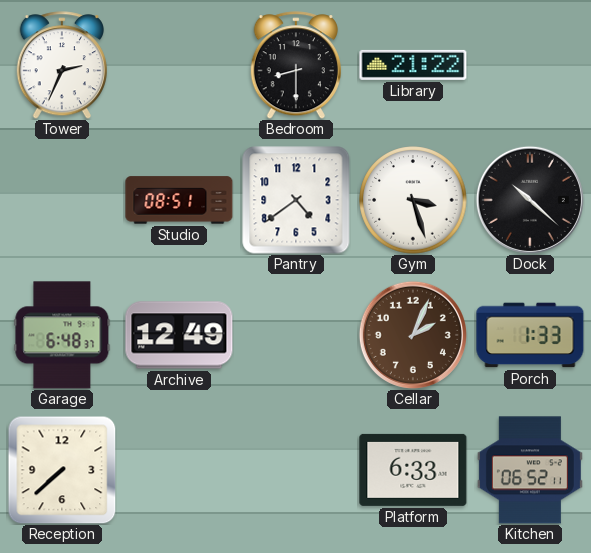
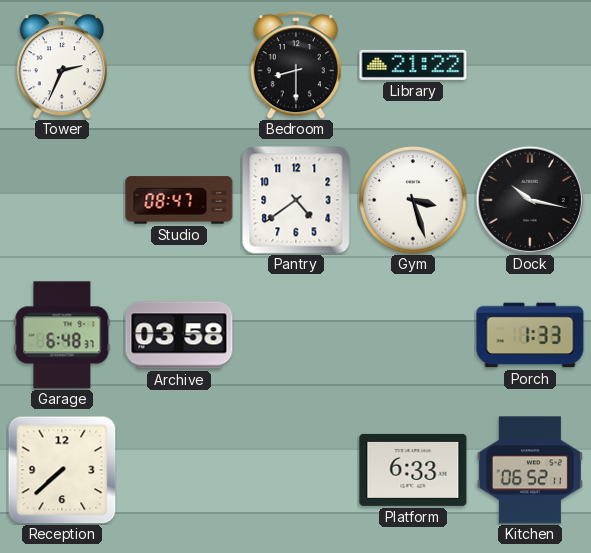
Studio: 08:51 -> 08:47 (179, 200)
Dock: 10:22 -> 10:17 (530, 200)
Archive: 12:49 -> 03:58 (179, 335)
Cellar: 2:04 -> none (413, 335)
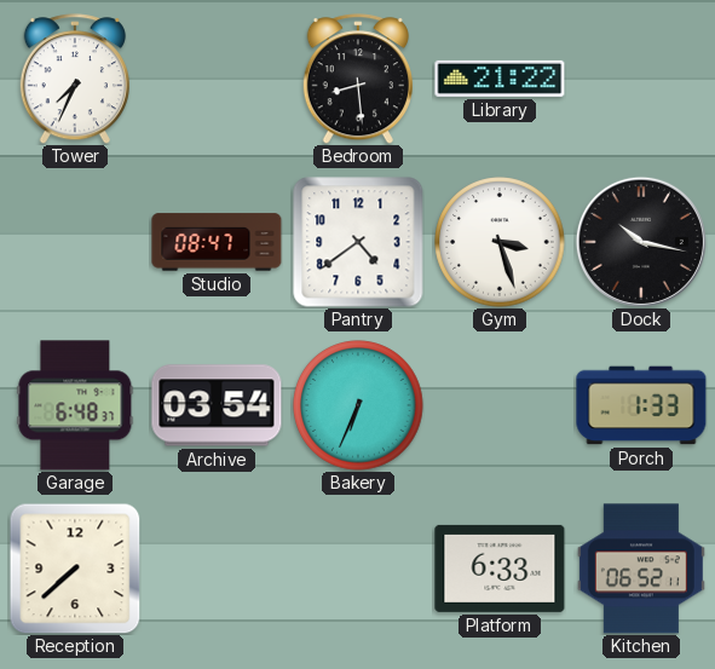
Tower: 2:34 -> 7:34 (75, 79)
Bedroom: 8:30 -> 8:29 (358, 79)
Archive: 03:58 -> 03:54 (217, 405)
Bakery: none -> 6:34 (358, 405)
